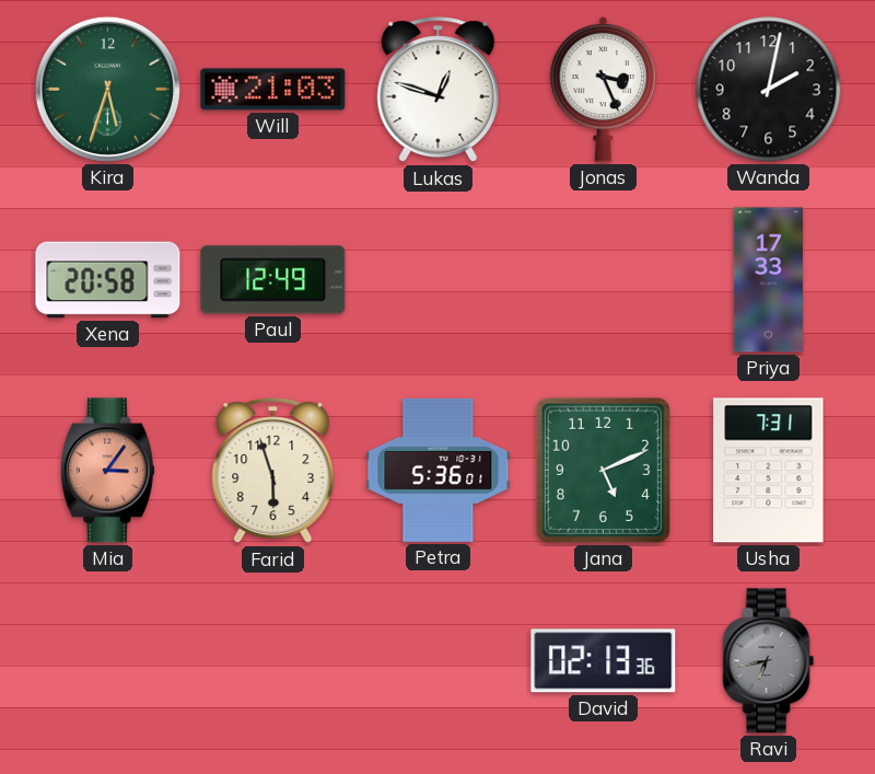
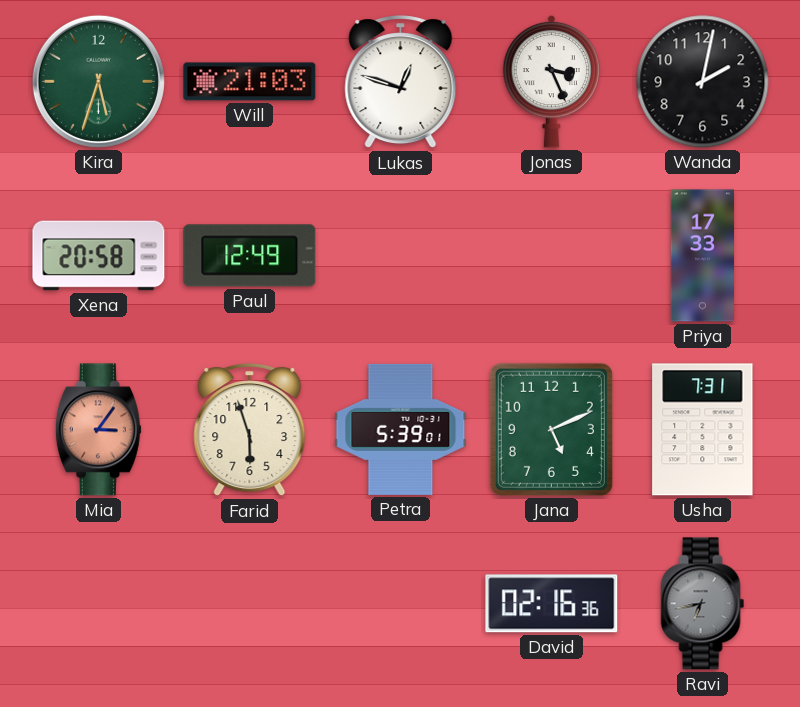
Petra: 5:36 -> 5:39 (401, 429)
David: 02:13 -> 02:16 (552, 604)
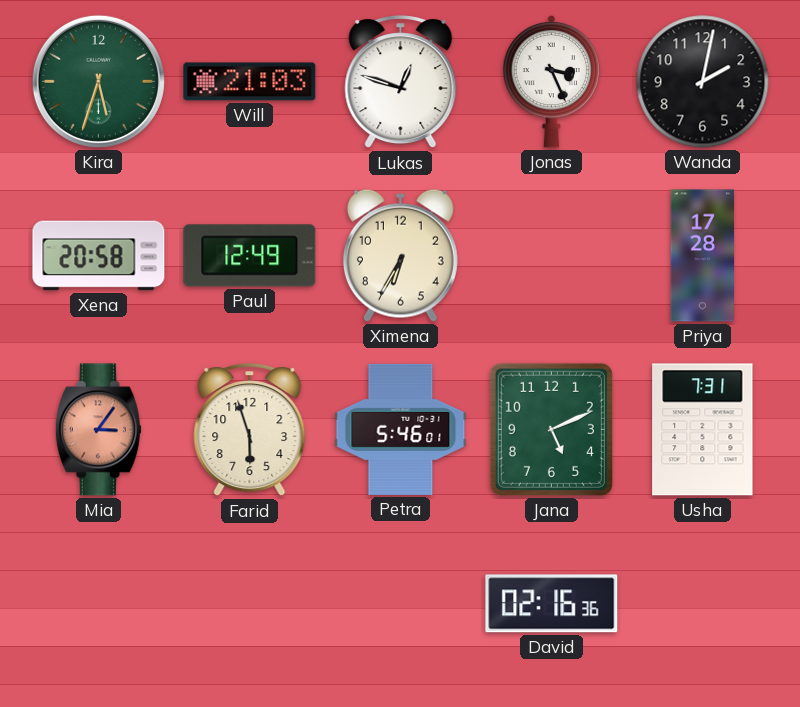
Ximena: none -> 6:35 (400, 255)
Priya: 17:33 -> 17:28 (702, 256)
Petra: 5:39 -> 5:46 (401, 429)
Ravi: 6:43 -> none (703, 604)
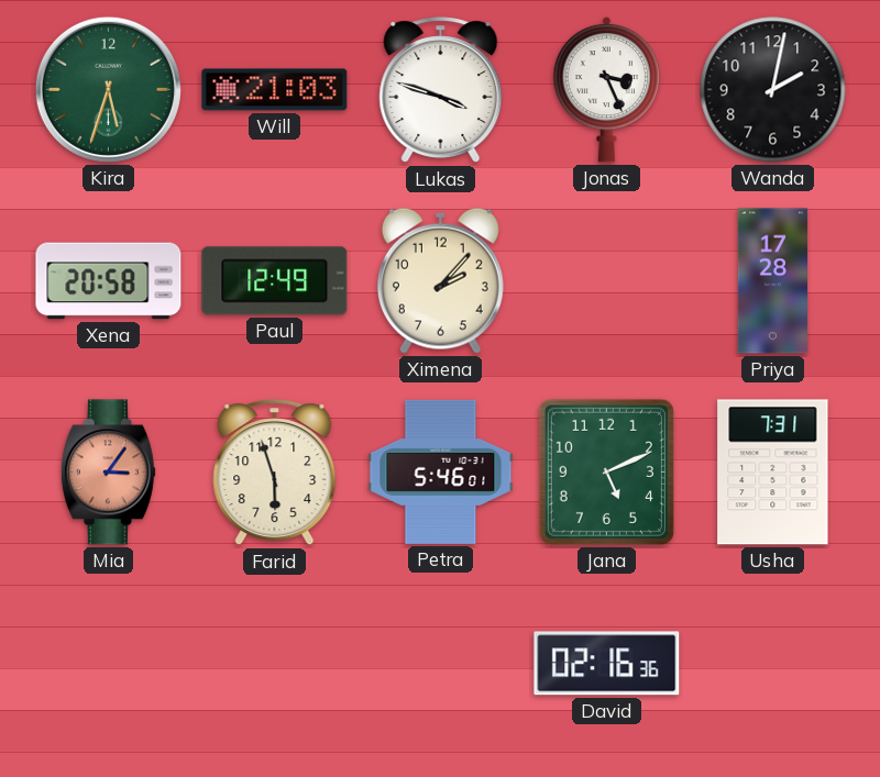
Lukas: 12:48 -> 3:48 (441, 90)
Ximena: 6:35 -> 2:07 (440, 280)
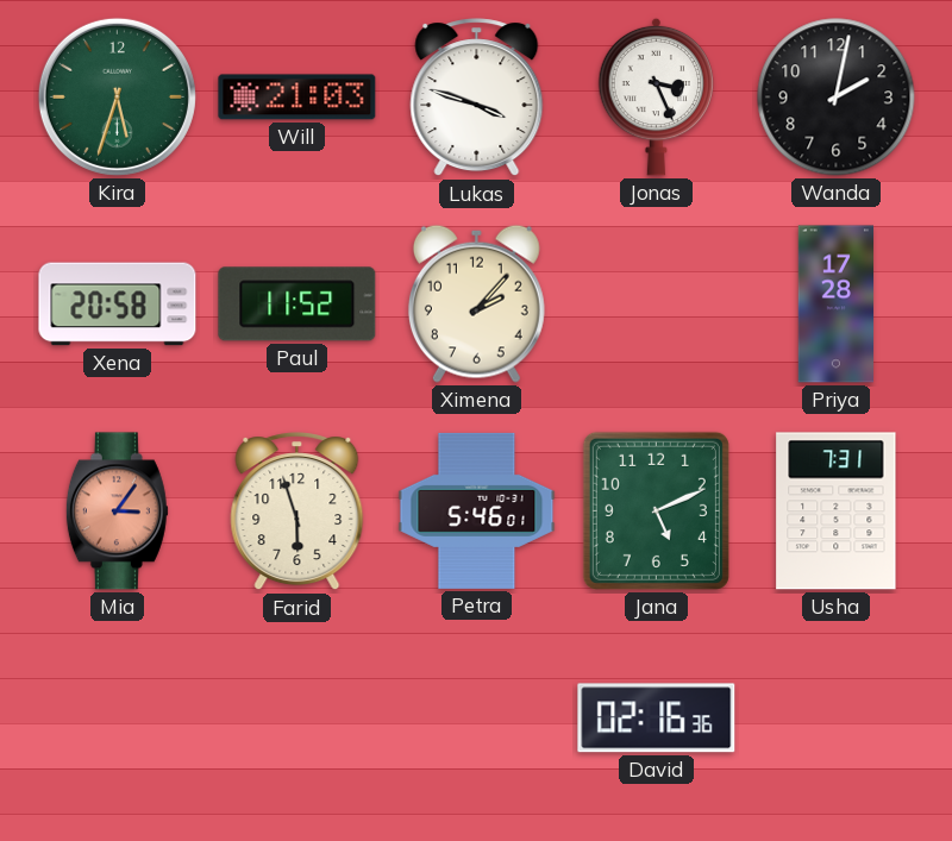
Paul: 12:49 -> 11:52 (297, 305)
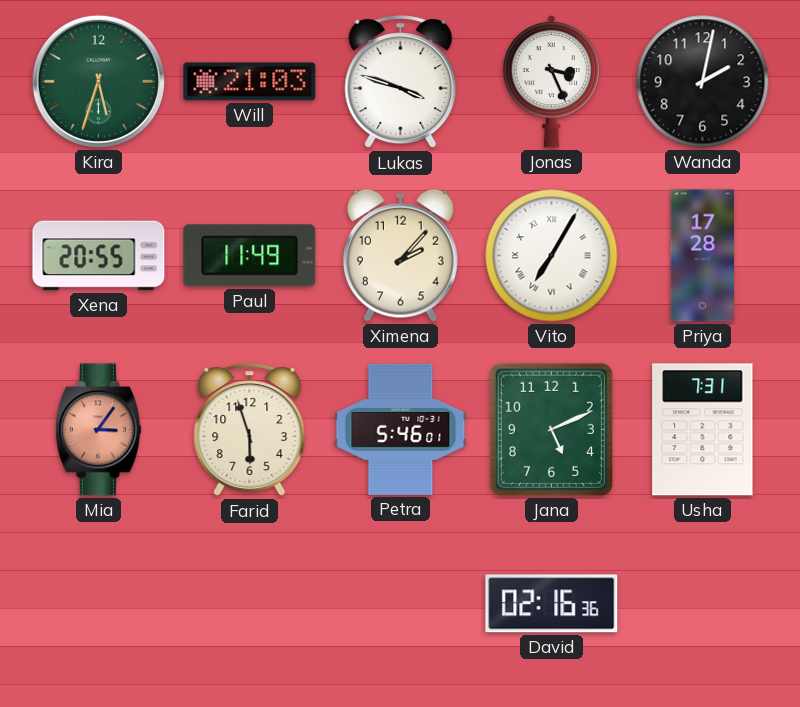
Xena: 20:58 -> 20:55 (99, 256)
Paul: 11:52 -> 11:49 (250, 256)
Vito: none -> 7:05 (552, 256)
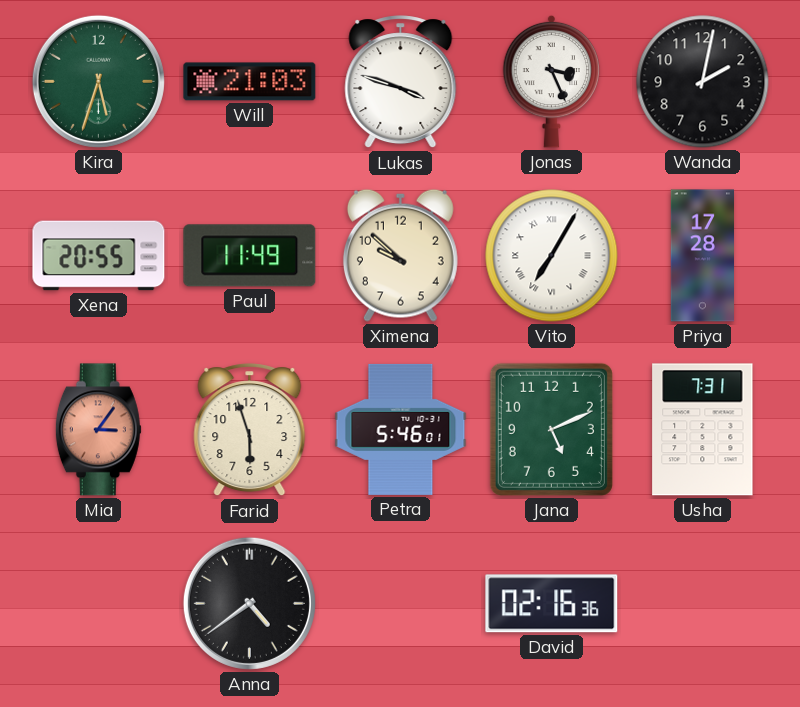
Ximena: 2:07 -> 9:52 (400, 255)
Anna: none -> 4:39 (249, 603)
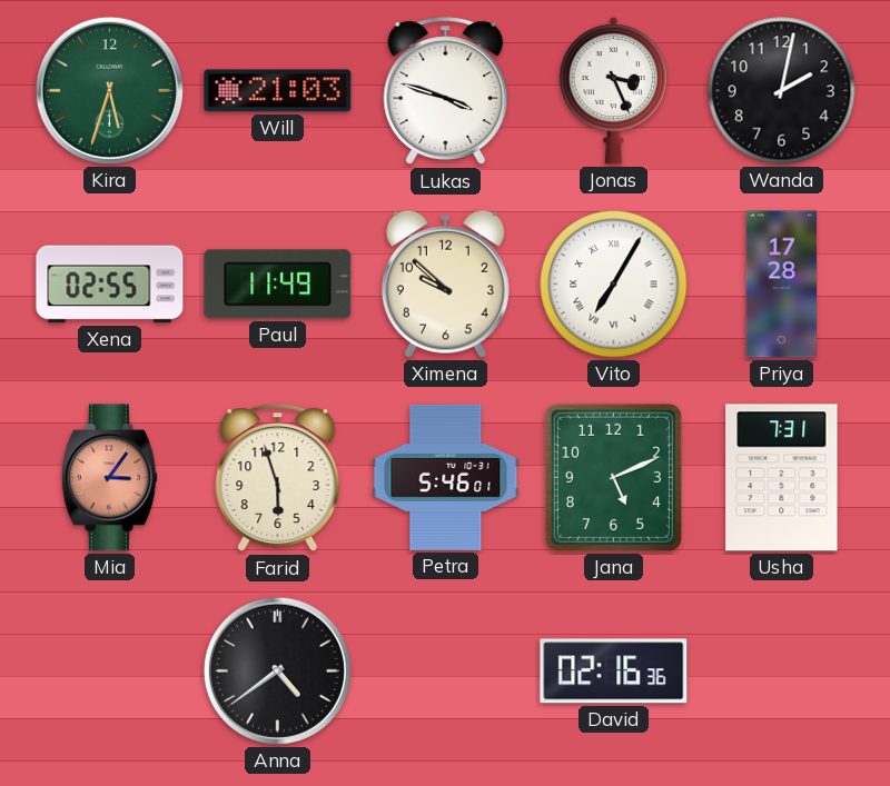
Xena: 20:55 -> 02:55 (110, 285)
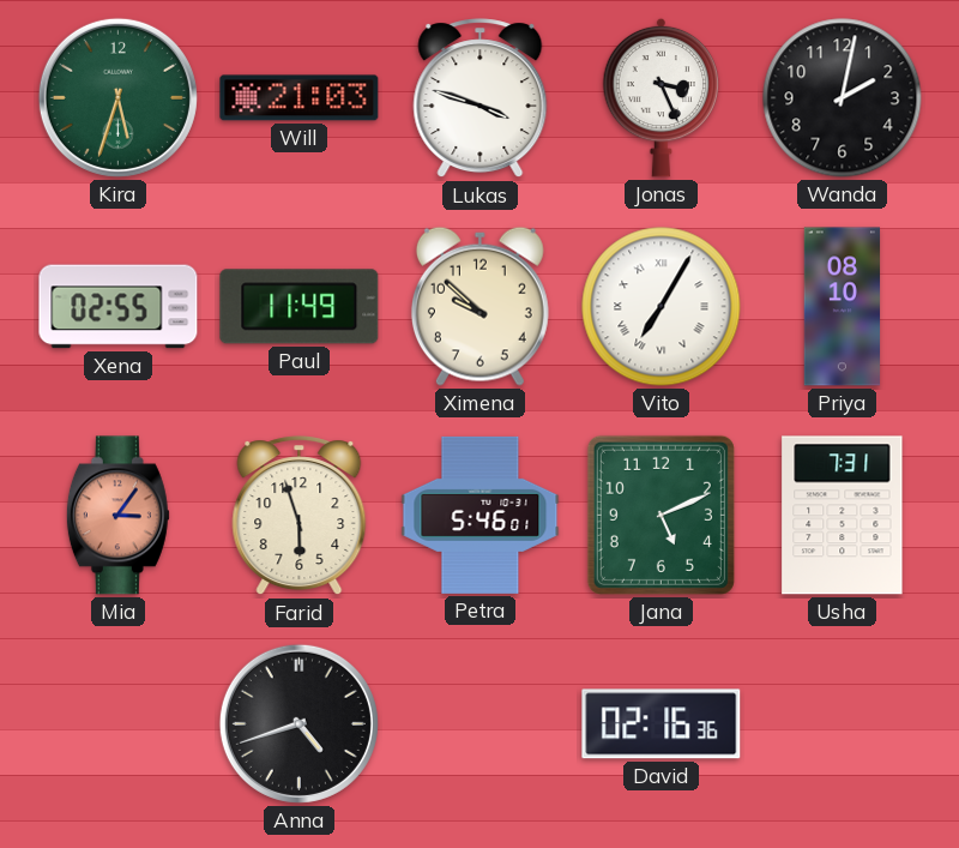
Priya: 17:28 -> 08:10 (842, 307)
Anna: 4:39 -> 4:42 (298, 723)
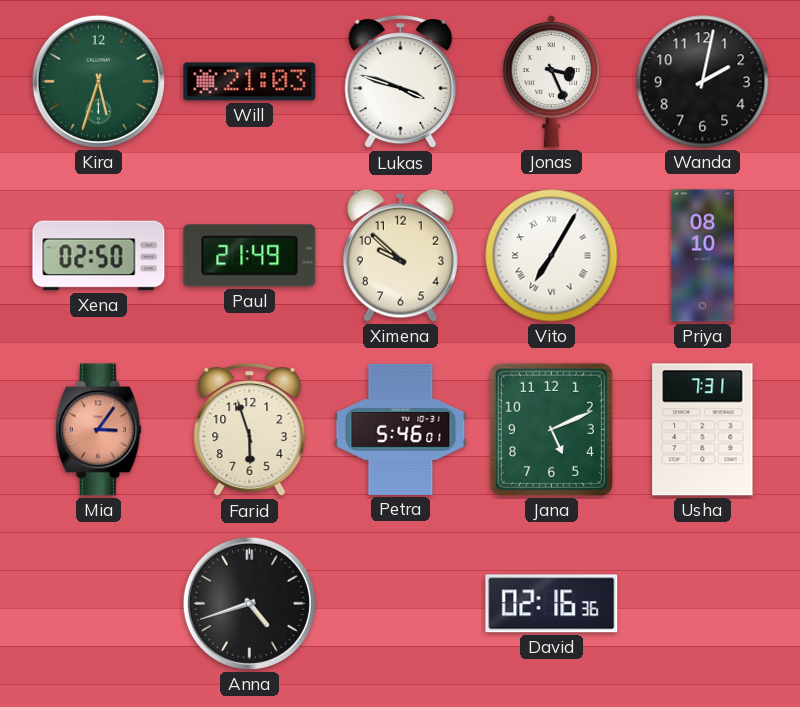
Xena: 02:55 -> 02:50 (99, 256)
Paul: 11:49 -> 21:49 (250, 256)
